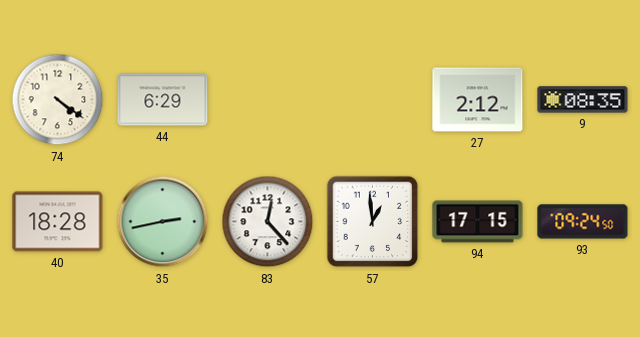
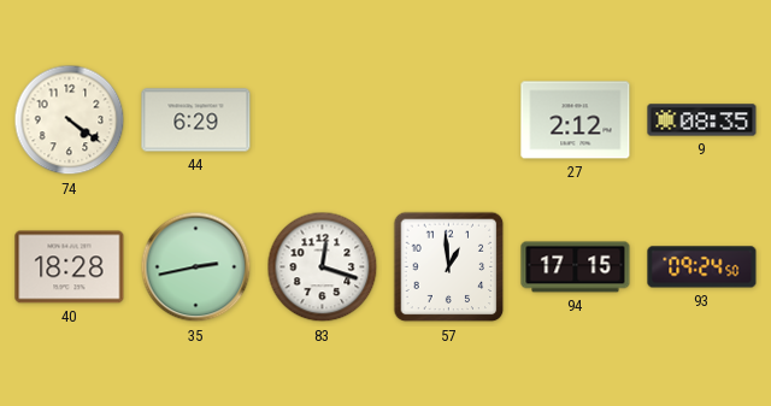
83: 12:23 -> 12:18 (323, 267)
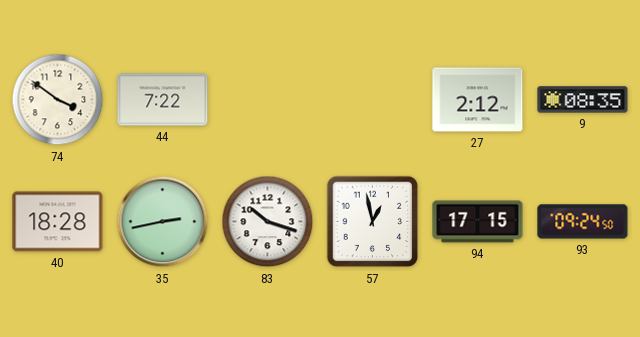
74: 4:21 -> 3:51 (58, 100)
44: 6:29 -> 7:22 (163, 100)
83: 12:18 -> 10:18 (268, 222)
57: 12:59 -> 12:58 (373, 222)
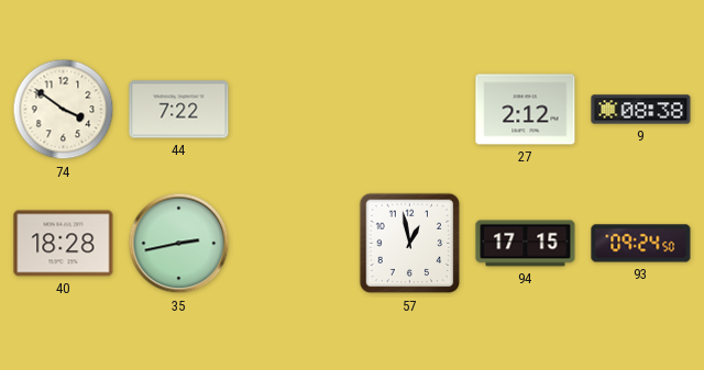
9: 08:35 -> 08:38 (641, 110)
83: 10:18 -> none (268, 222)
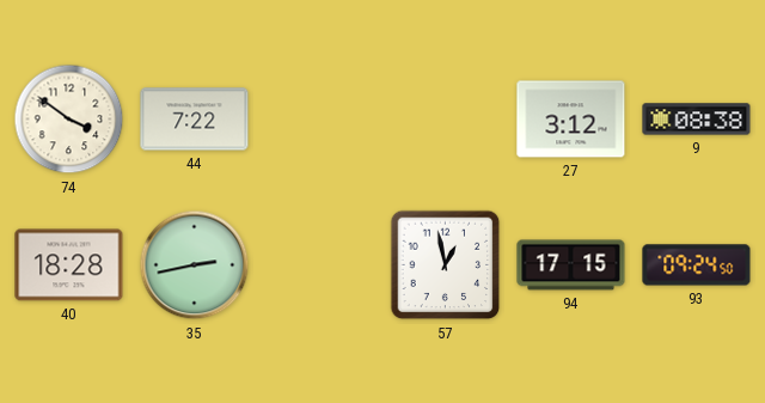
27: 2:12 -> 3:12 (571, 120)
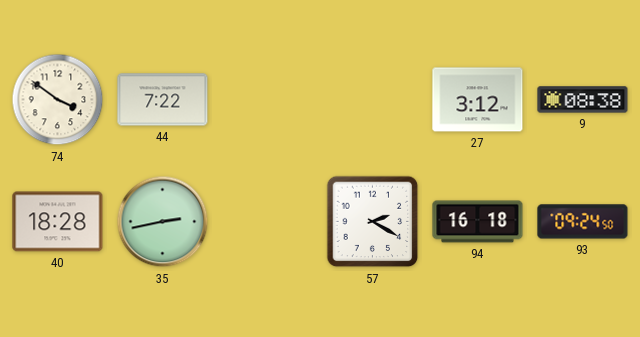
57: 12:58 -> 2:20 (373, 222)
94: 17:15 -> 16:18 (478, 222)
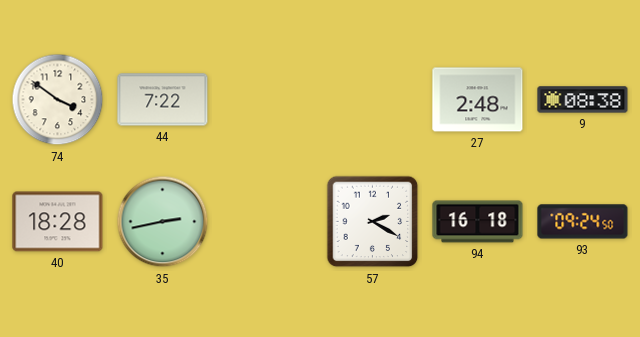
27: 3:12 -> 2:48 (478, 100)
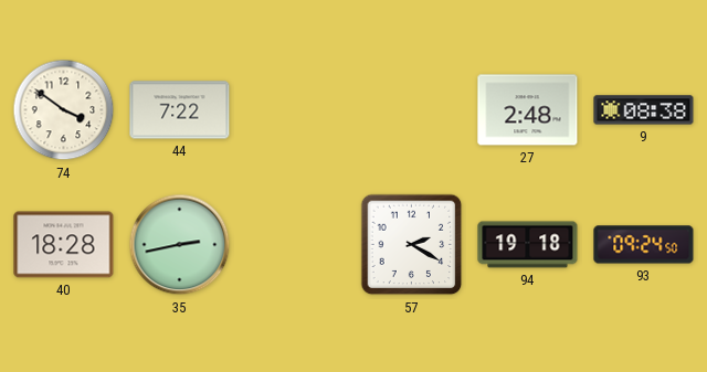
94: 16:18 -> 19:18 (528, 245)
